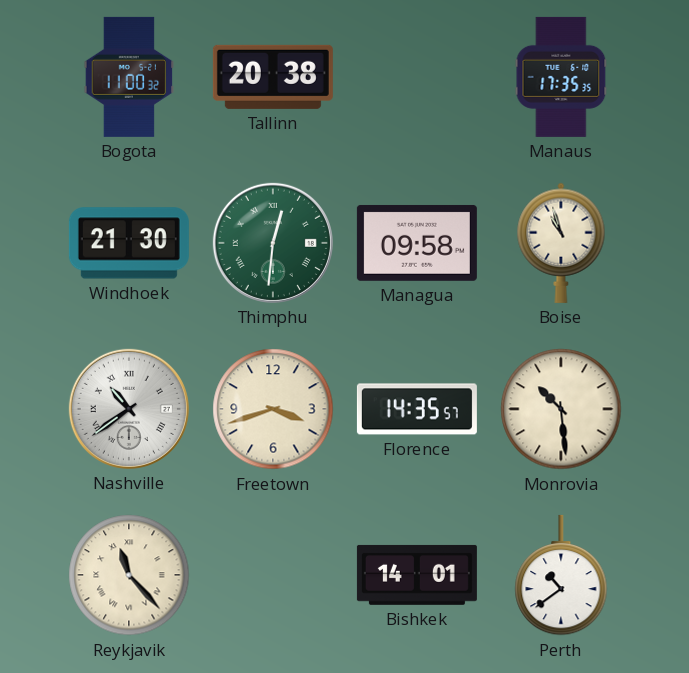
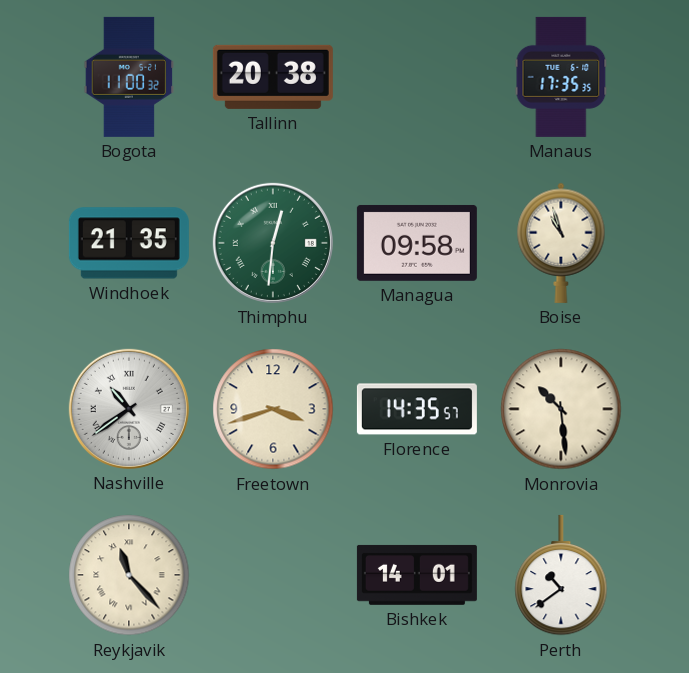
Windhoek: 21:30 -> 21:35 (129, 243)
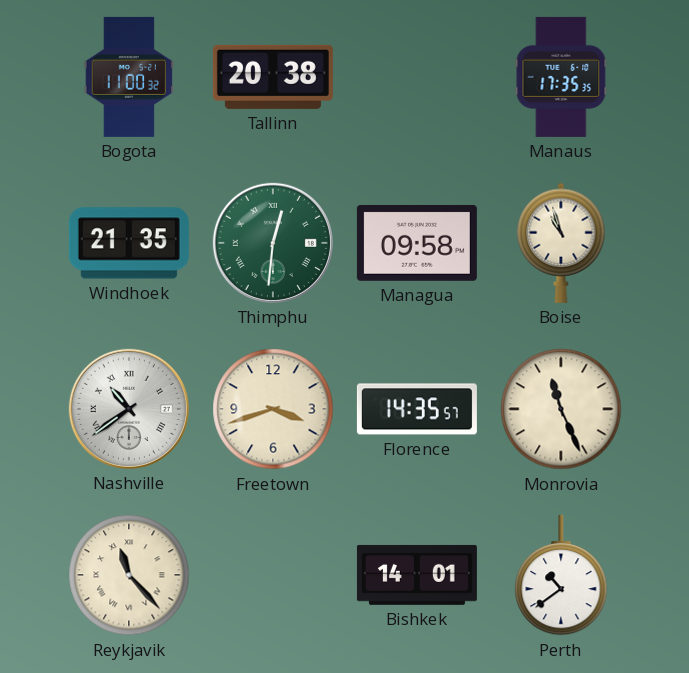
Monrovia: 10:29 -> 11:26 (561, 409)
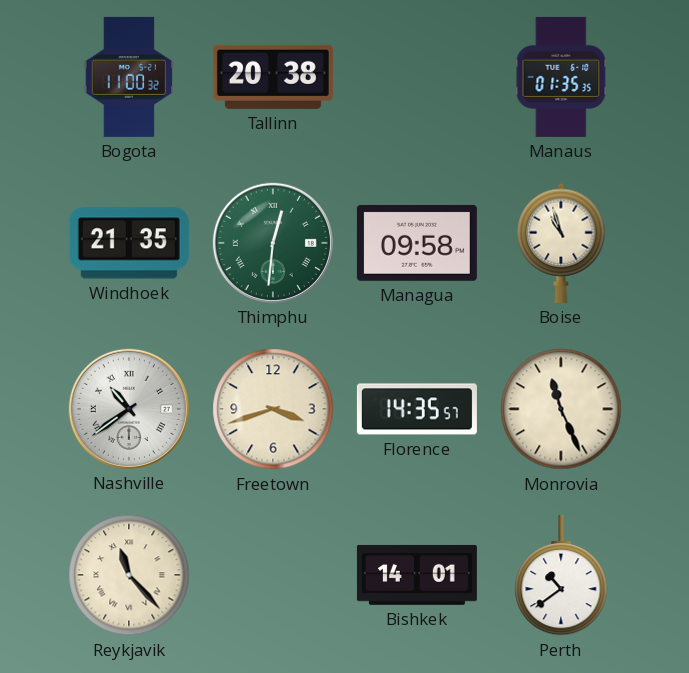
Manaus: 17:35 -> 01:35 (561, 77)
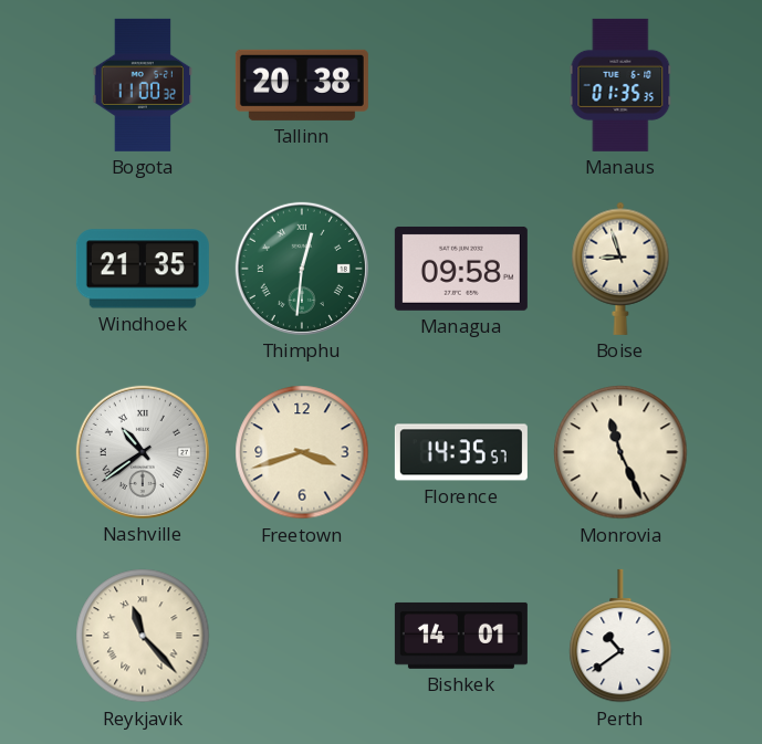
Boise: 10:57 -> 8:57 (620, 269)
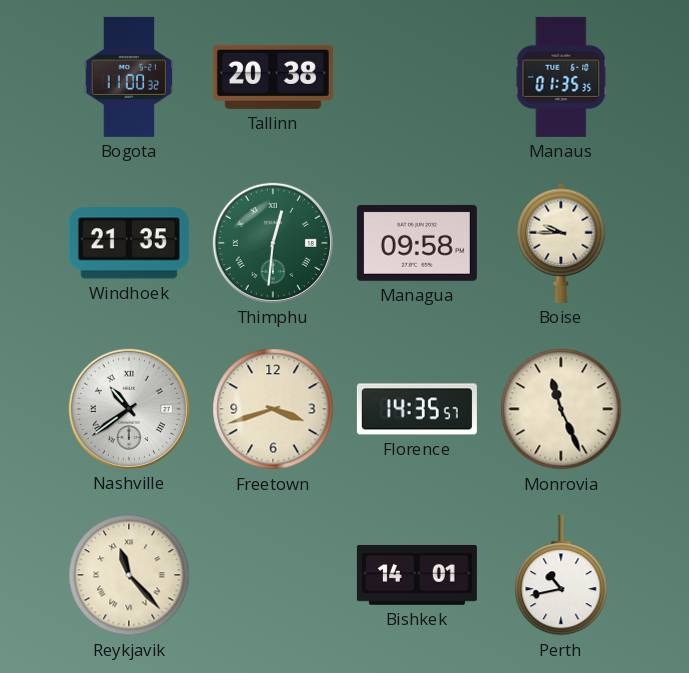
Boise: 8:57 -> 9:45 (561, 243)
Perth: 10:39 -> 10:43 (561, 575)
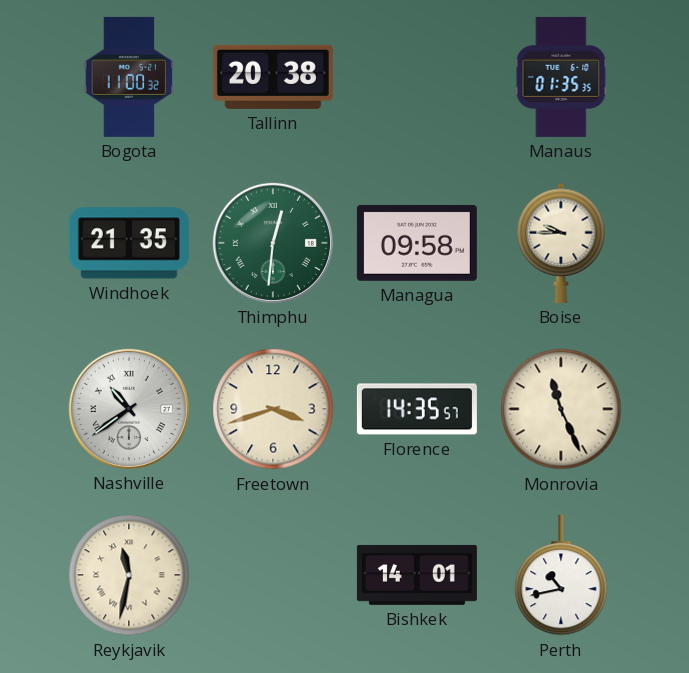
Reykjavik: 11:23 -> 11:32 (129, 575)
